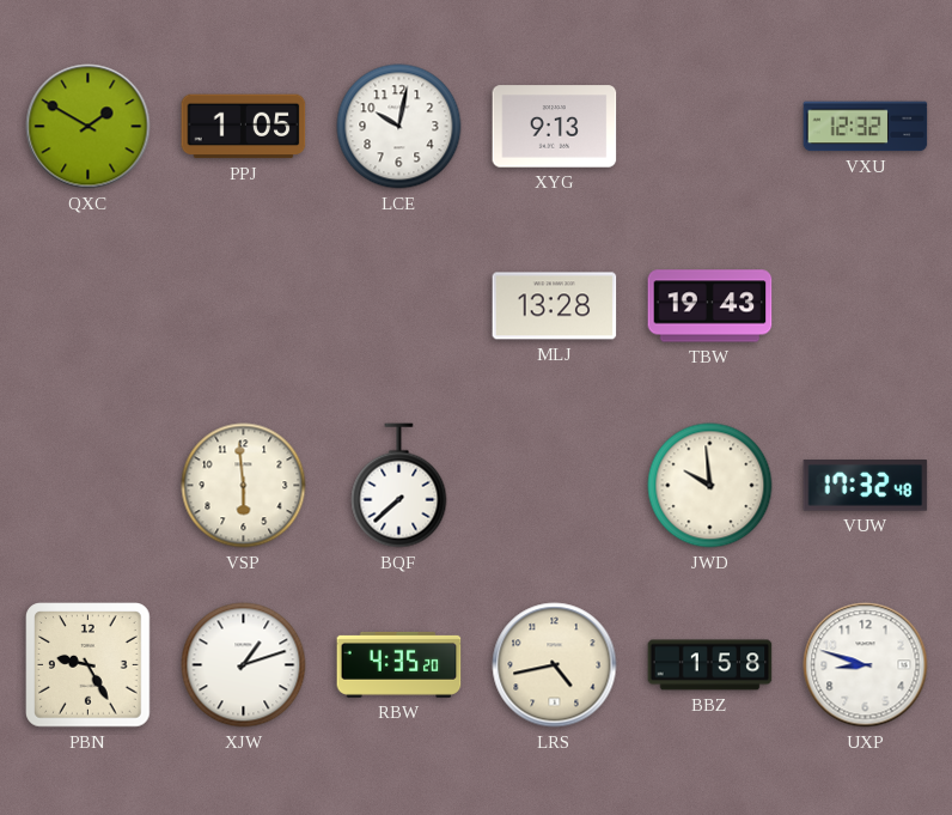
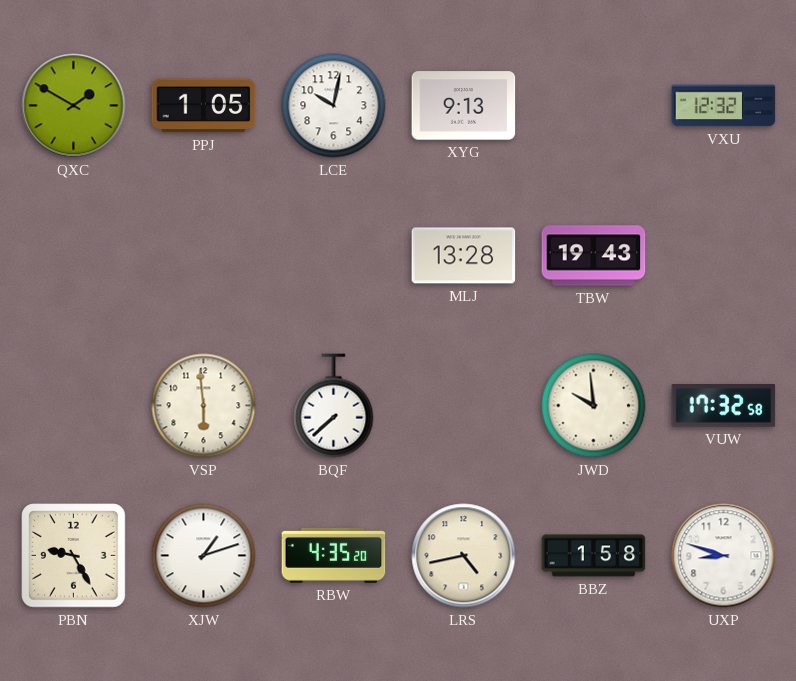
VUW: 17:32:48 -> 17:32:58 (724, 406)
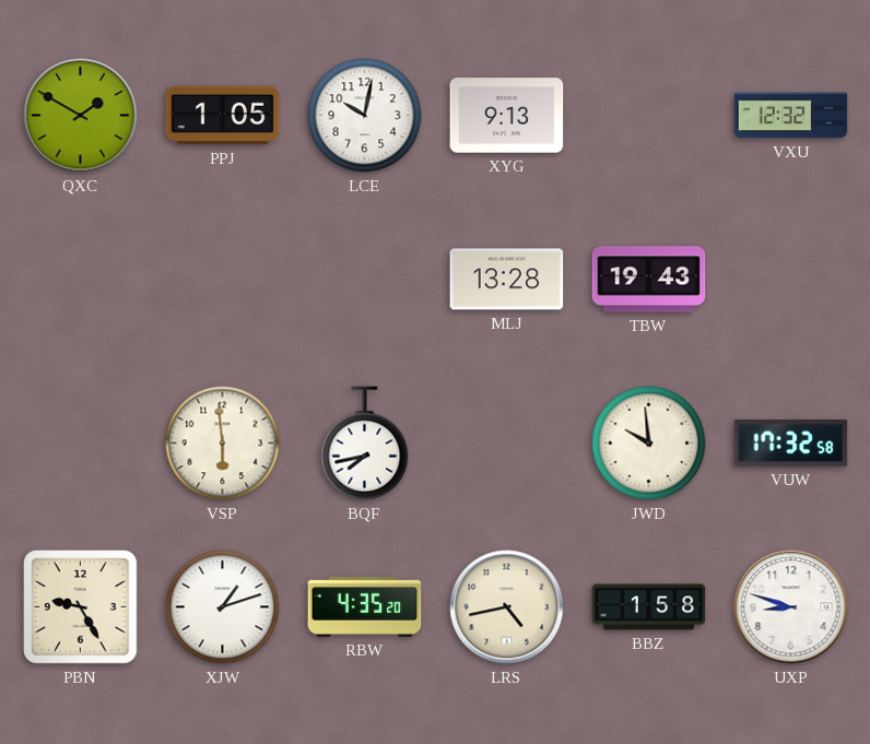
BQF: 7:38 -> 7:43 (365, 444)
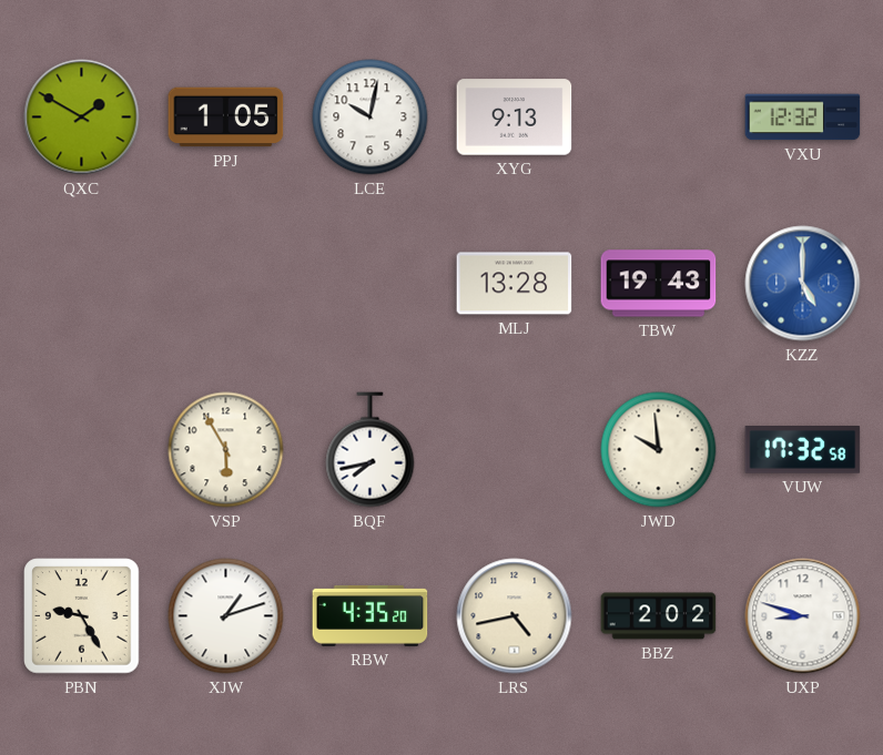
KZZ: none -> 5:00 (803, 284)
VSP: 5:59 -> 5:55 (226, 450)
BBZ: 1:58 -> 2:02 (659, 616)
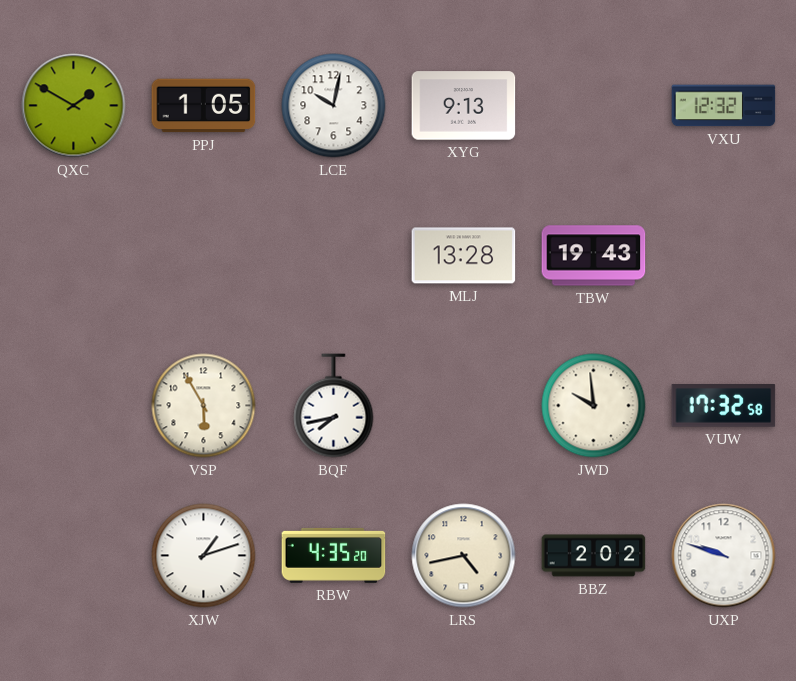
KZZ: 5:00 -> none (803, 284)
PBN: 9:25 -> none (82, 616)
UXP: 8:48 -> 9:48 (724, 556)
